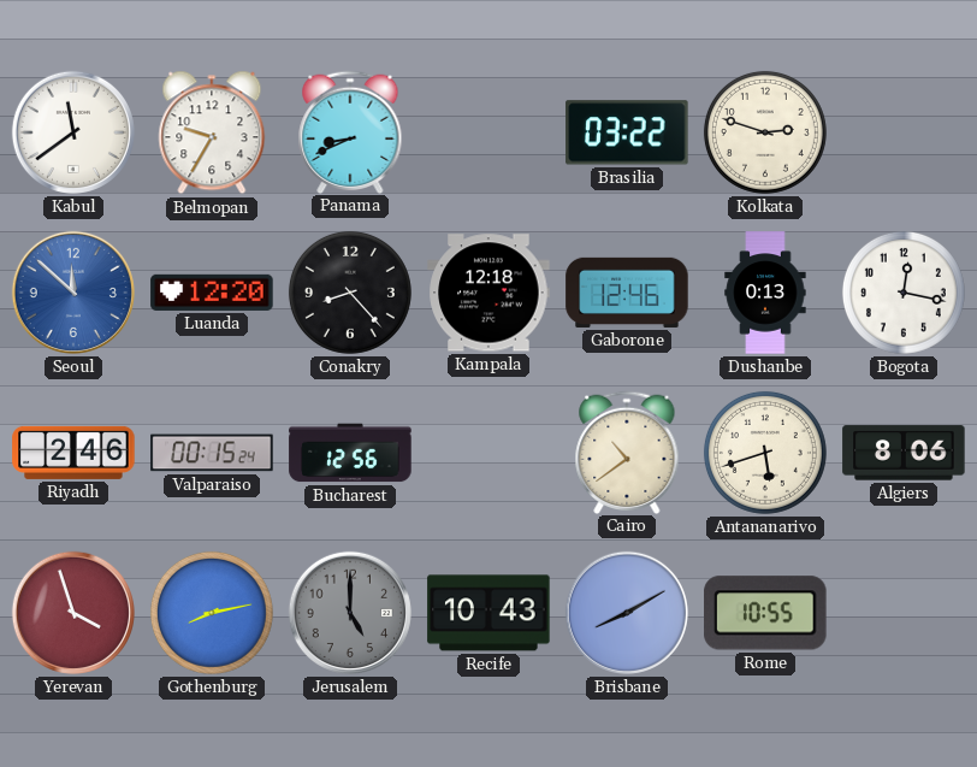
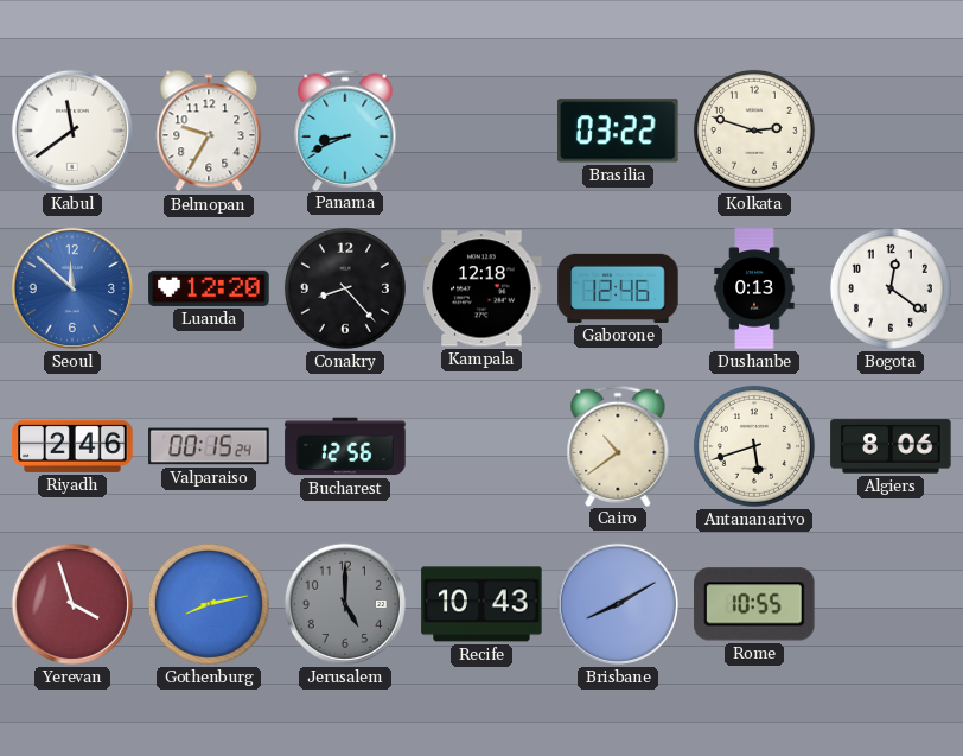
Bogota: 12:17 -> 12:21 (891, 288)
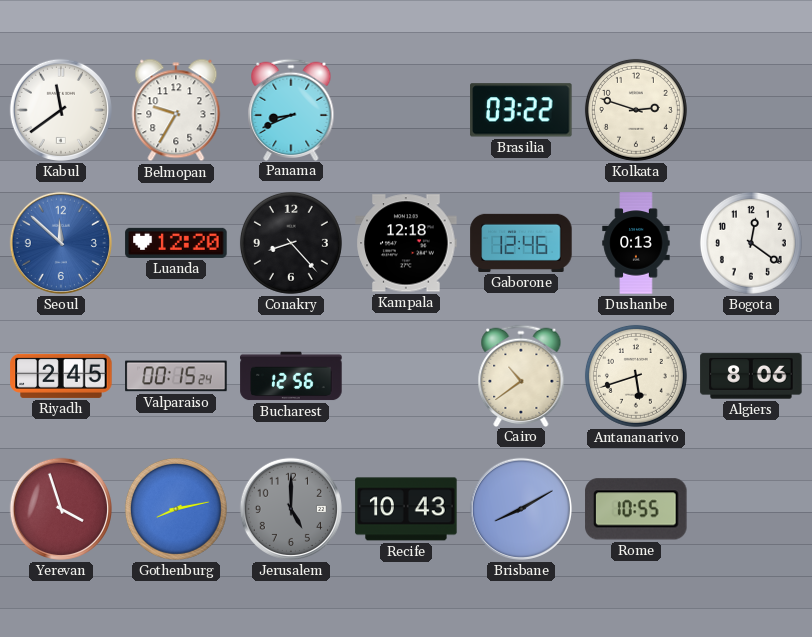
Riyadh: 2:46 -> 2:45 (61, 376)
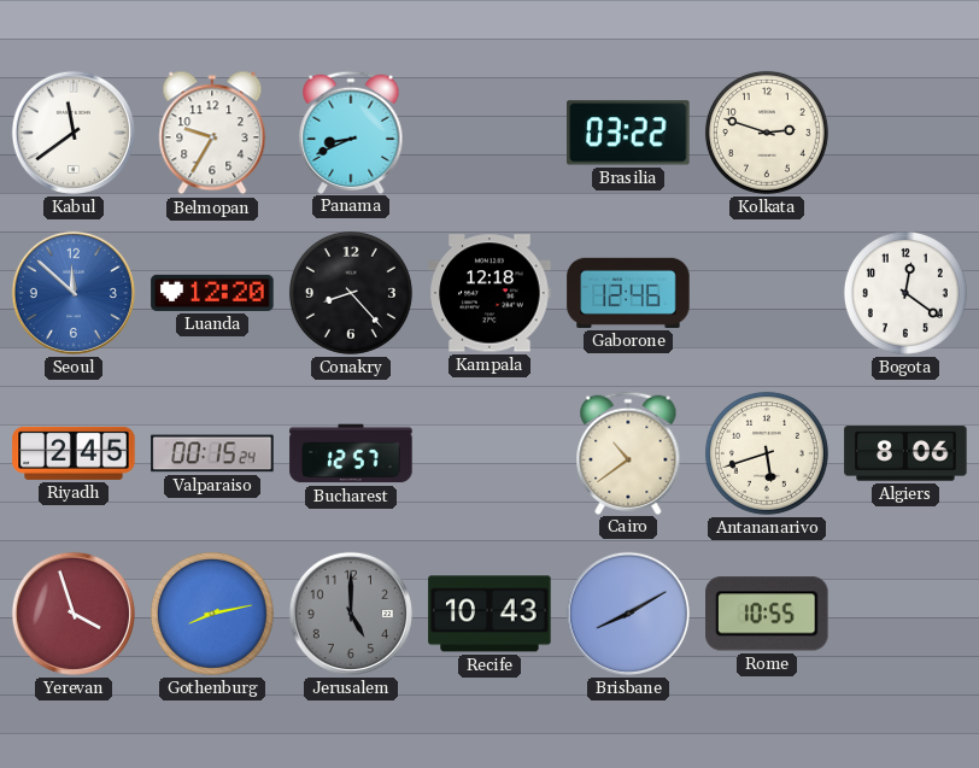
Dushanbe: 0:13 -> none (636, 243)
Bucharest: 12:56 -> 12:57 (351, 453)
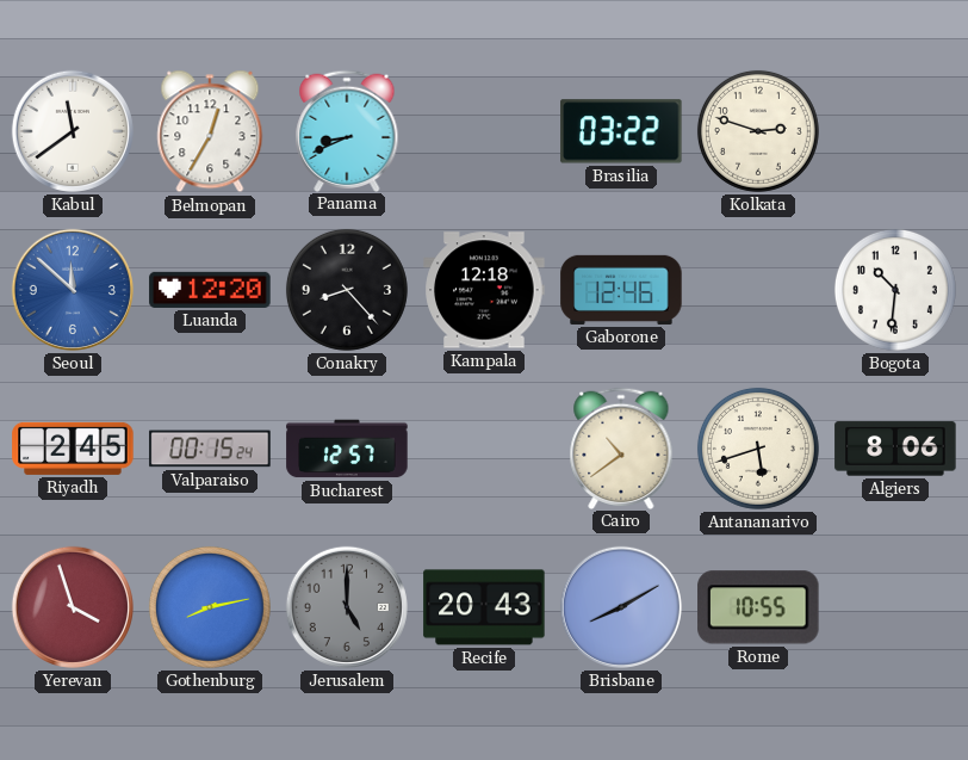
Belmopan: 9:35 -> 12:35 (210, 131)
Bogota: 12:21 -> 10:31 (895, 290)
Recife: 10:43 -> 20:43 (484, 607)
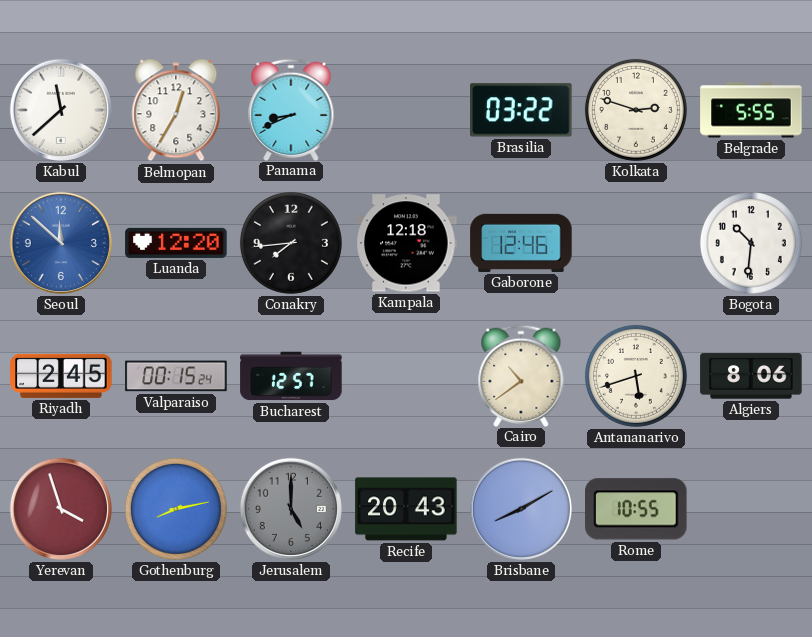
Kabul: 11:39 -> 11:38 (61, 110)
Belgrade: none -> 5:55 (751, 110)
Conakry: 8:23 -> 7:44 (291, 243)
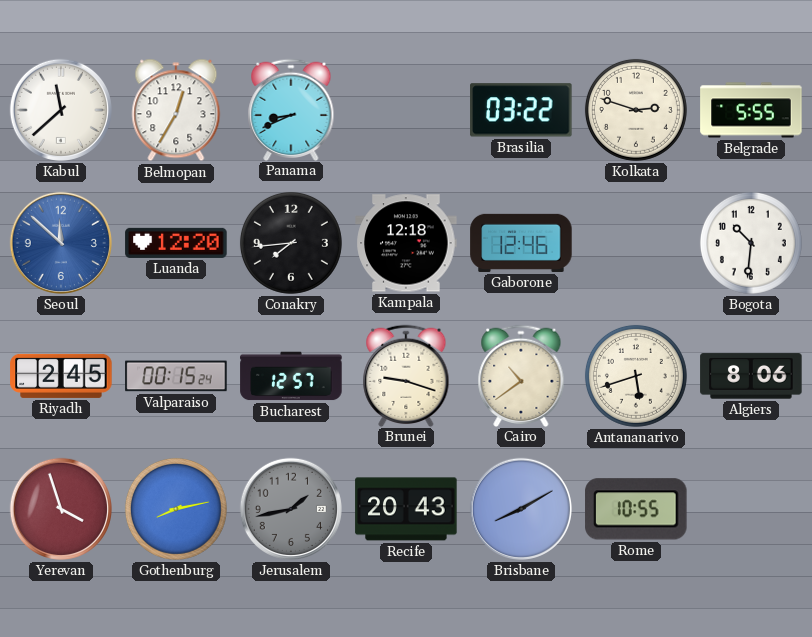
Brunei: none -> 9:18 (406, 375)
Jerusalem: 5:00 -> 1:43 (291, 509)
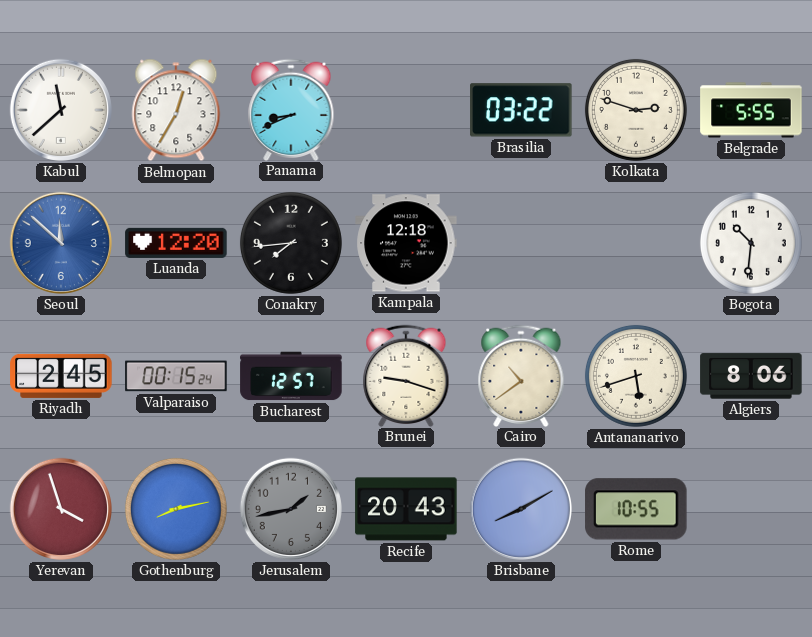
Gaborone: 12:46 -> none (521, 243)
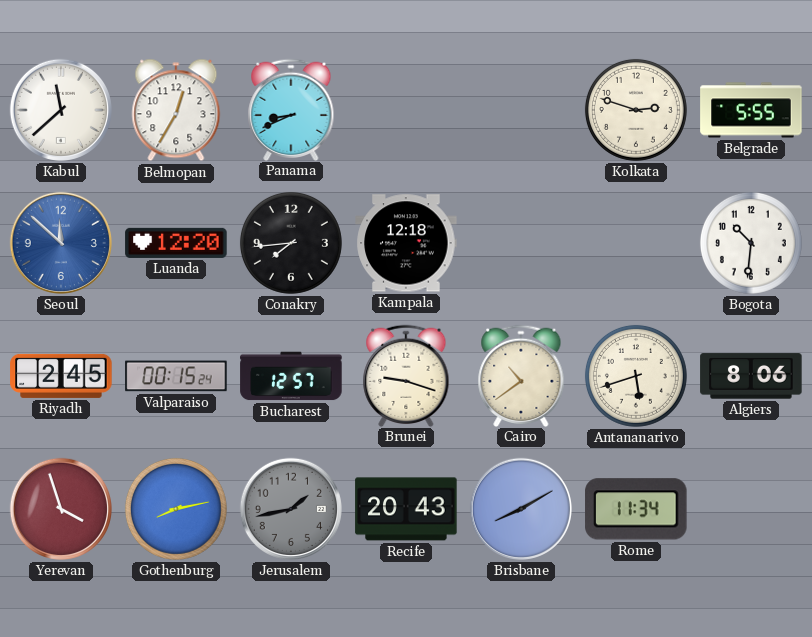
Brasilia: 03:22 -> none (521, 110)
Rome: 10:55 -> 11:34 (636, 509)
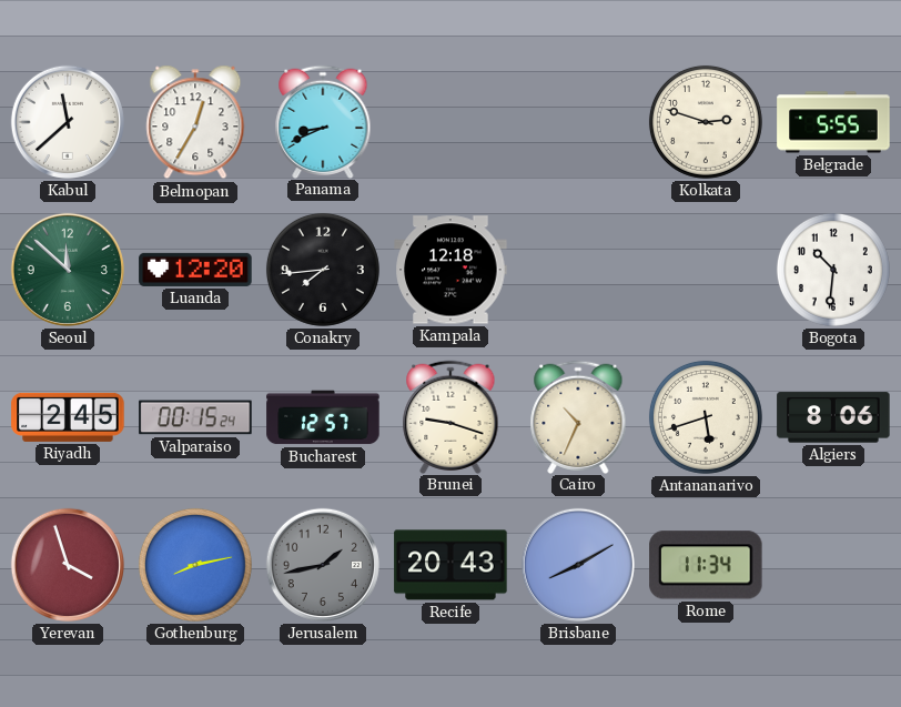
Seoul dial: blue -> green (68, 270)
Cairo: 10:39 -> 10:34 (578, 416)
